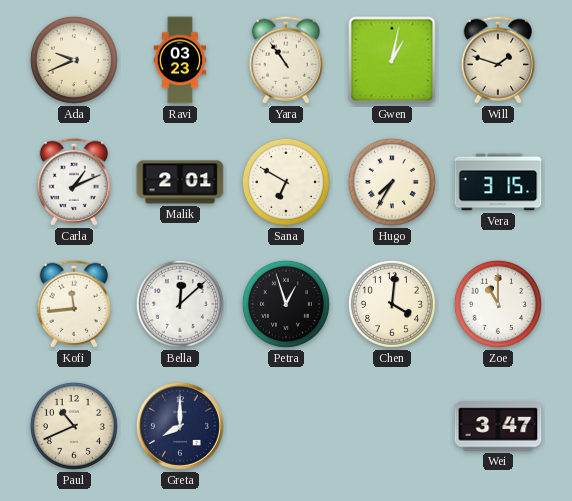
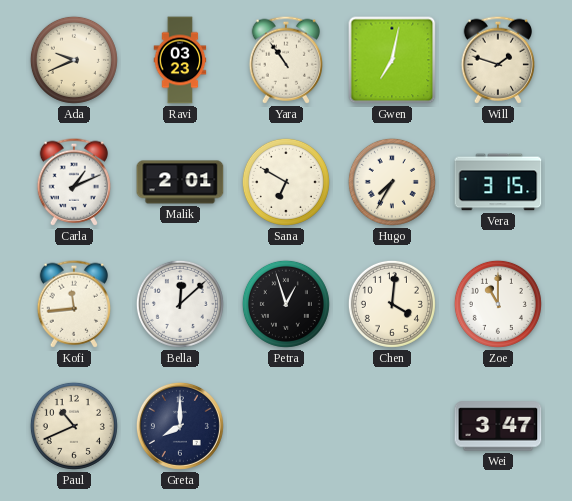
Gwen: 1:02 -> 7:02 (392, 60)
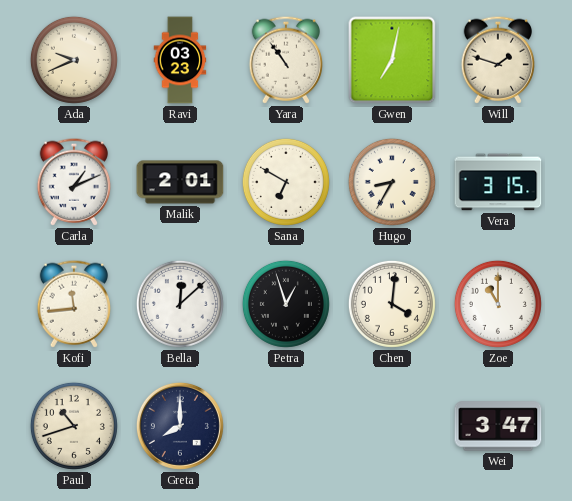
Hugo: 7:35 -> 8:35 (392, 182)
Paul: 10:41 -> 10:42 (74, 426)
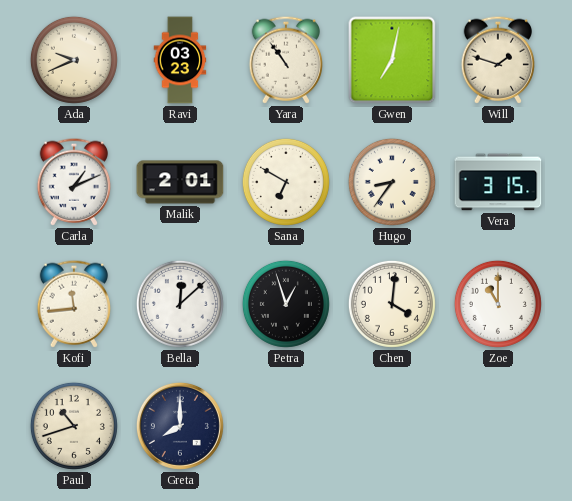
Hugo: 8:35 -> 8:36 (392, 182)
Wei: 3:47 -> none (498, 426)
